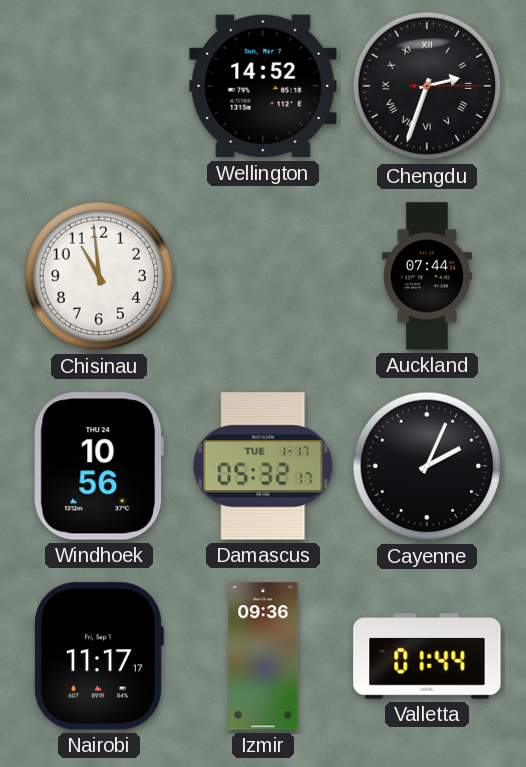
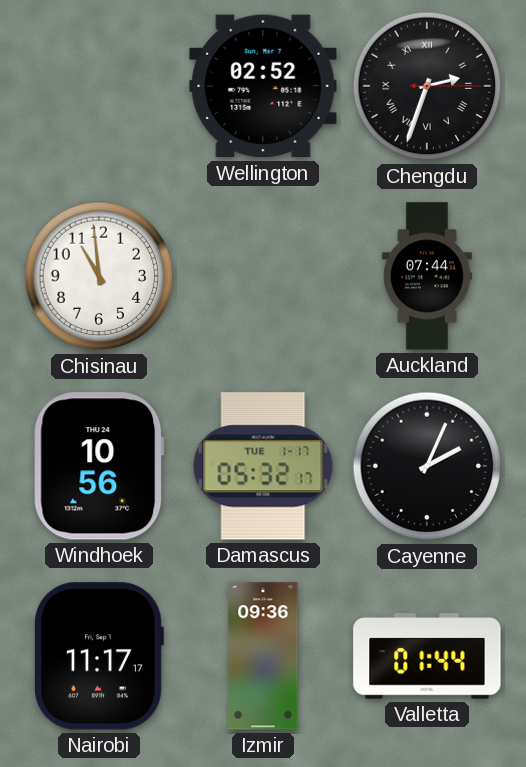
Wellington: 14:52 -> 02:52 (263, 86)
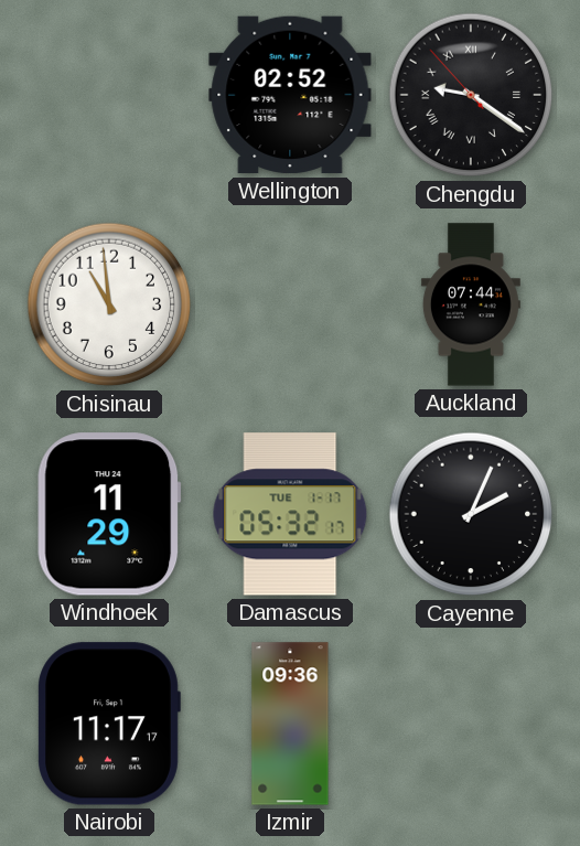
Chengdu: 2:33 -> 9:20 (471, 95)
Windhoek: 10:56 -> 11:29 (109, 514)
Valletta: 01:44 -> none (427, 656)
